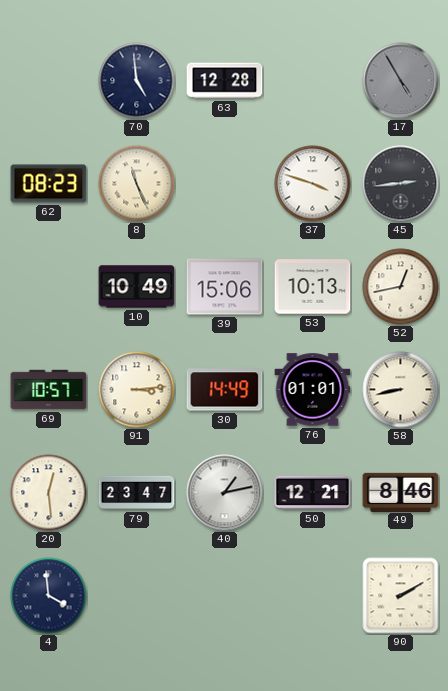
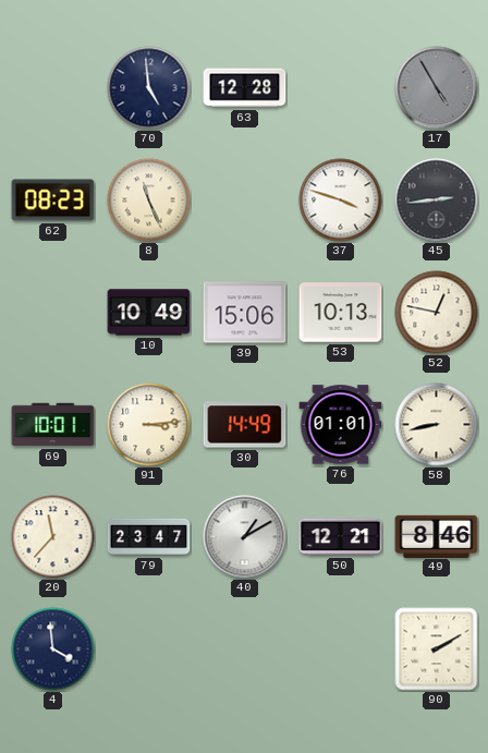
52: 12:43 -> 12:47 (437, 313)
69: 10:57 -> 10:01 (53, 425)
20: 12:29 -> 11:37 (53, 537)
40: 1:13 -> 1:10 (245, 537)
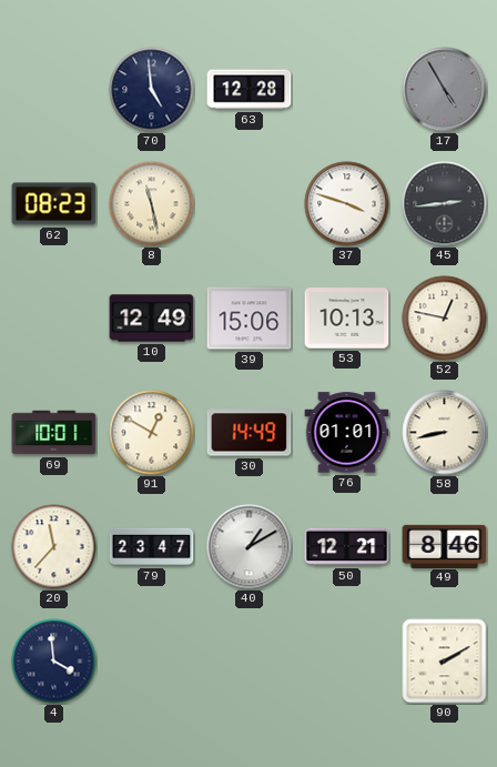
8: 11:26 -> 11:28 (152, 204)
10: 10:49 -> 12:49 (152, 319)
91: 3:14 -> 12:50 (152, 433)
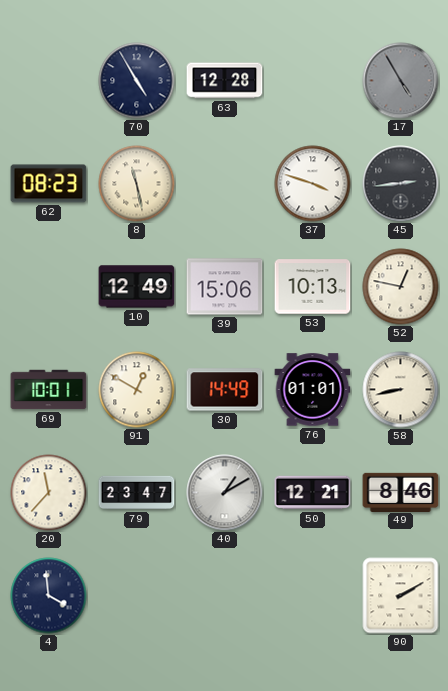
70: 4:59 -> 4:55 (137, 81)
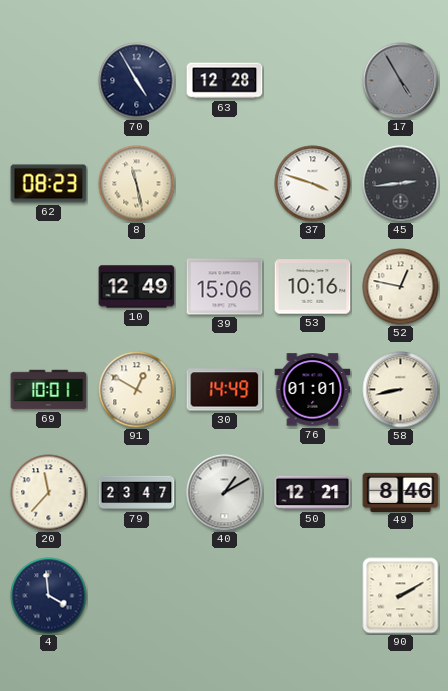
53: 10:13 -> 10:16 (313, 287)
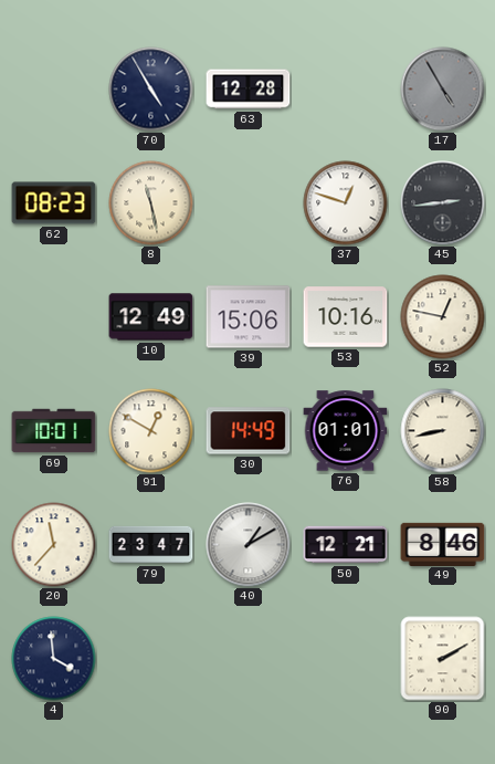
37: 3:48 -> 12:48 (346, 203)
